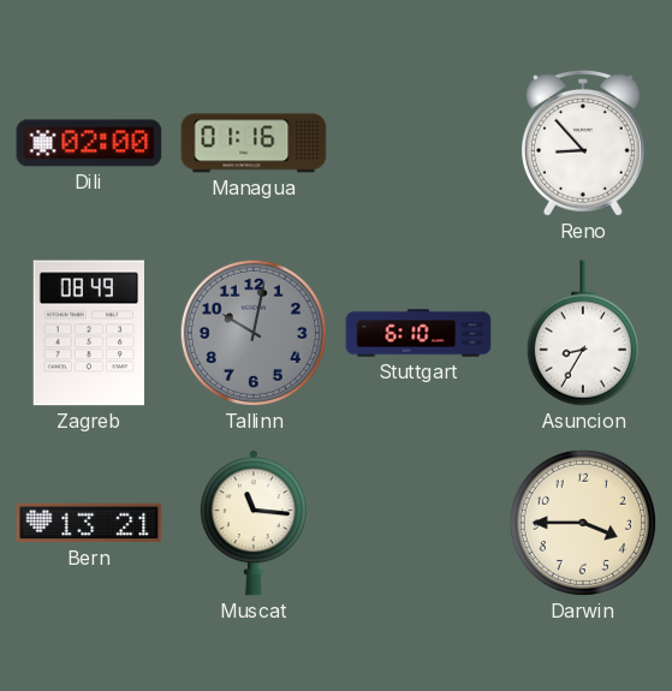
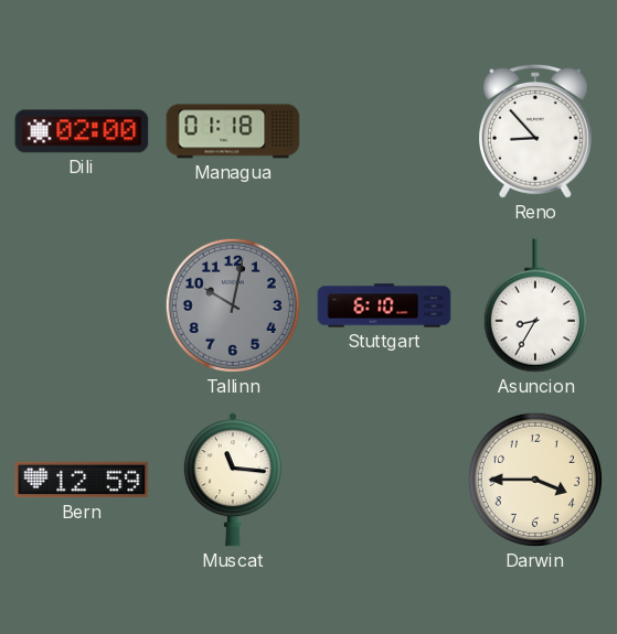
Managua: 01:16 -> 01:18 (233, 131)
Zagreb: 08:49 -> none (89, 333)
Bern: 13:21 -> 12:59 (82, 480)
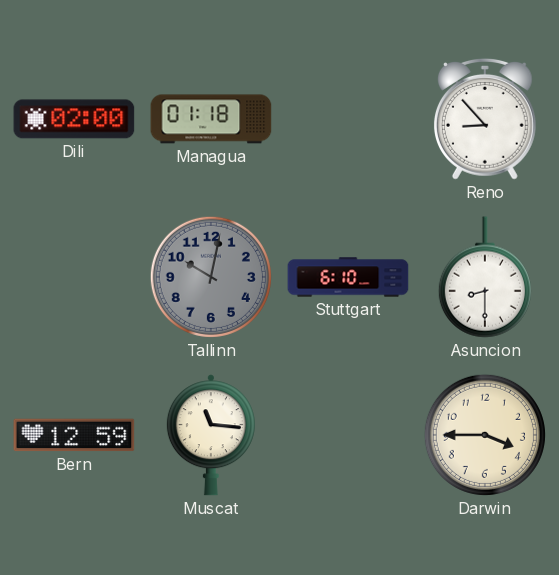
Asuncion: 8:35 -> 8:30 (485, 277)
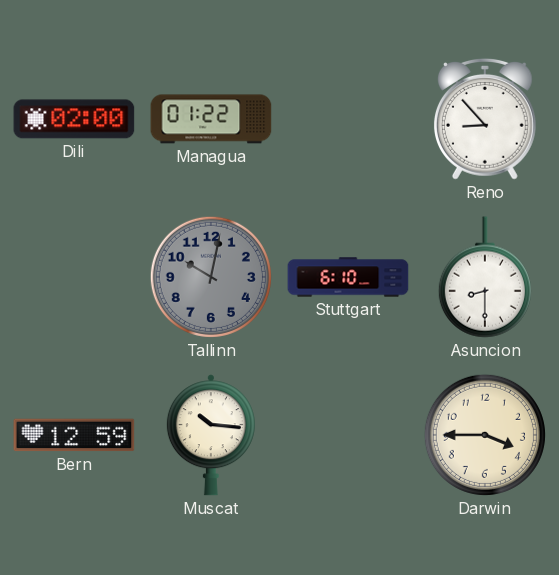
Managua: 01:18 -> 01:22 (211, 119)
Muscat: 11:16 -> 10:16 (211, 435)
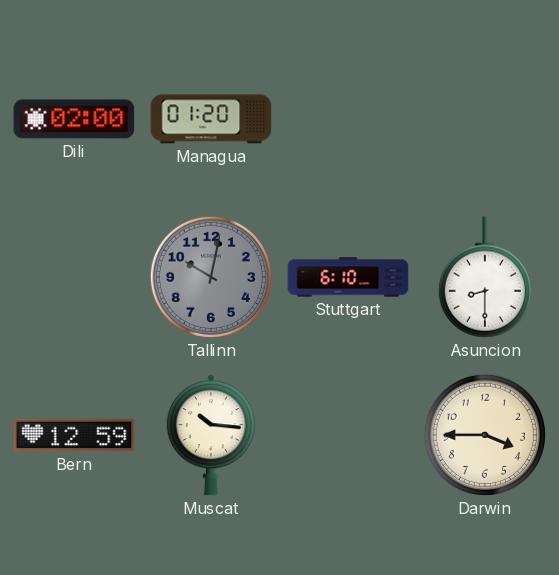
Managua: 01:22 -> 01:20 (211, 119)
Reno: 8:53 -> none (485, 119)
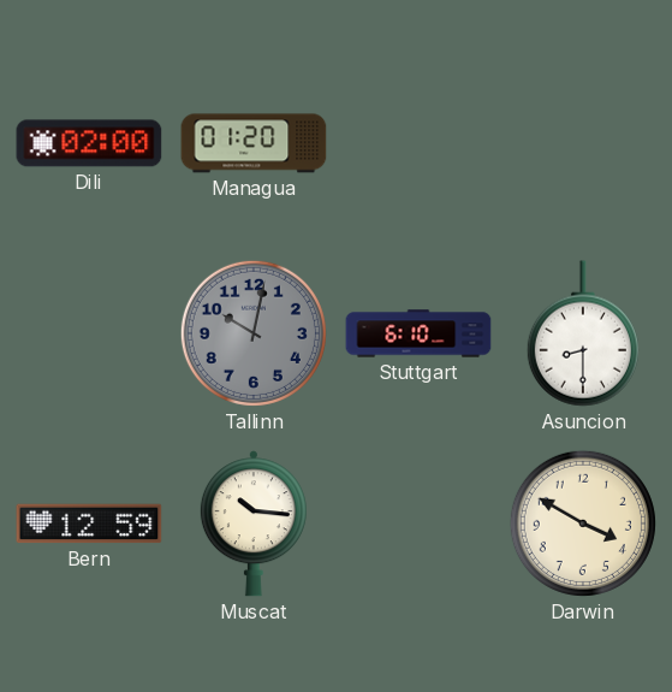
Darwin: 3:45 -> 3:50 (583, 524)
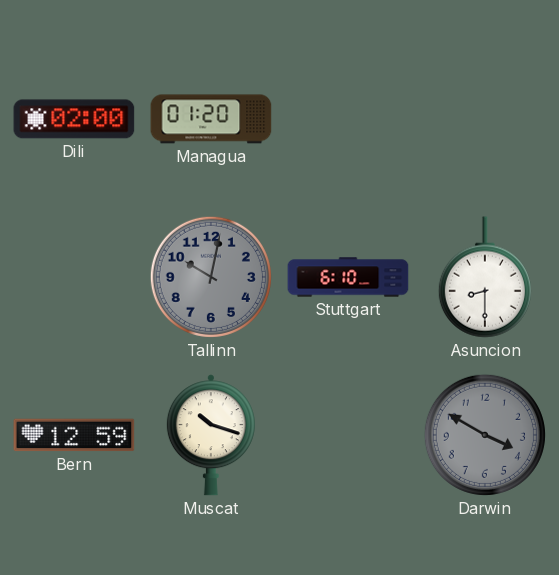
Muscat: 10:16 -> 10:18 (211, 435)
Darwin dial: cream -> grey (485, 435)
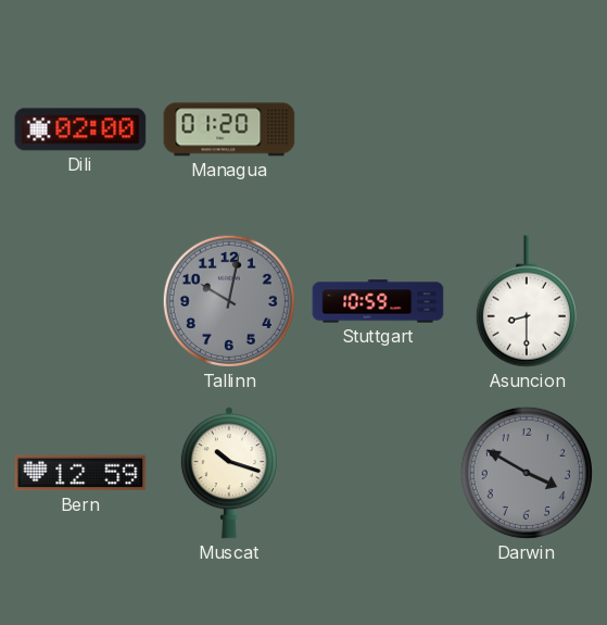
Stuttgart: 6:10 -> 10:59 (378, 301)
